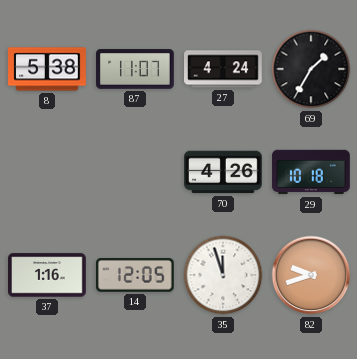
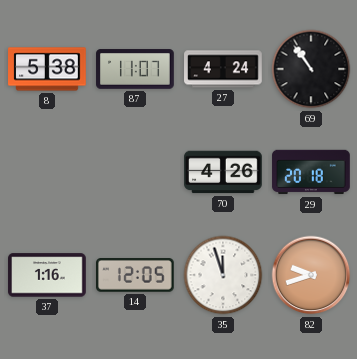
69: 1:35 -> 10:54 (311, 69)
29: 10:18 -> 20:18 (311, 172)
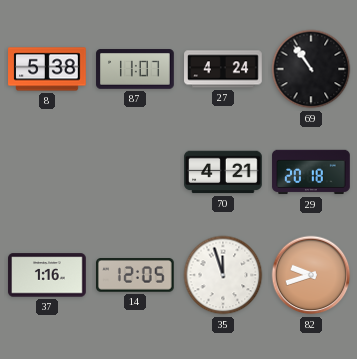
70: 4:26 -> 4:21 (223, 172)
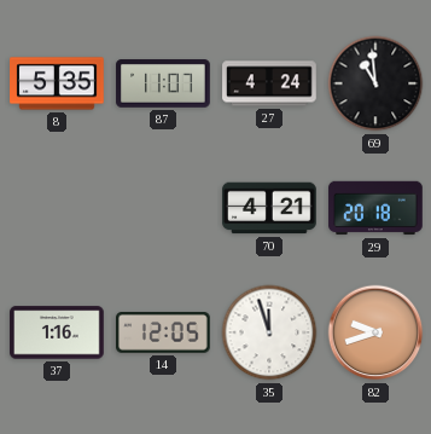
8: 5:38 -> 5:35 (57, 83)
69: 10:54 -> 10:59 (375, 83)
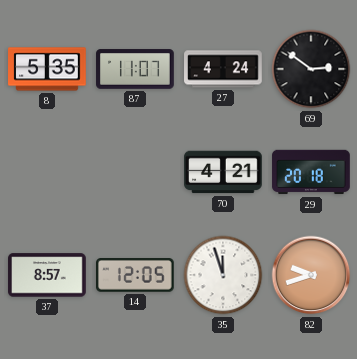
69: 10:59 -> 2:51 (311, 69)
37: 1:16 -> 8:57 (47, 275)
